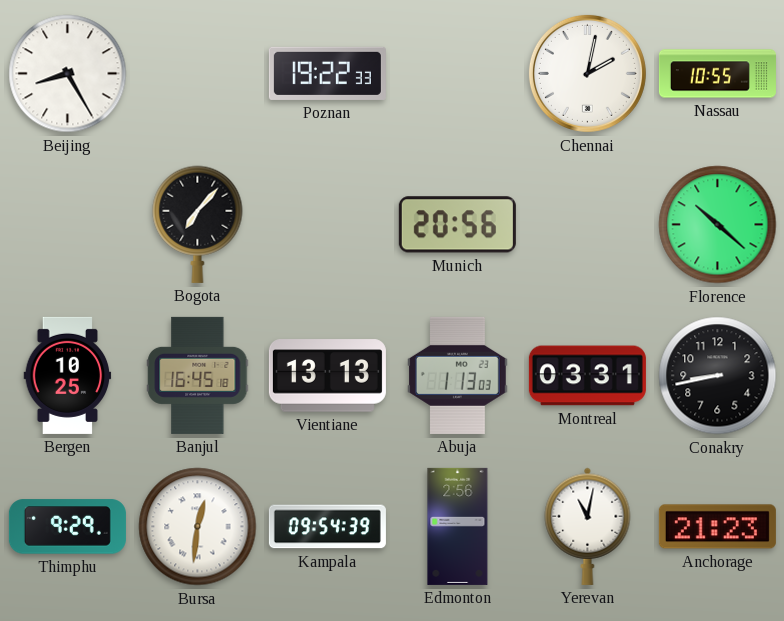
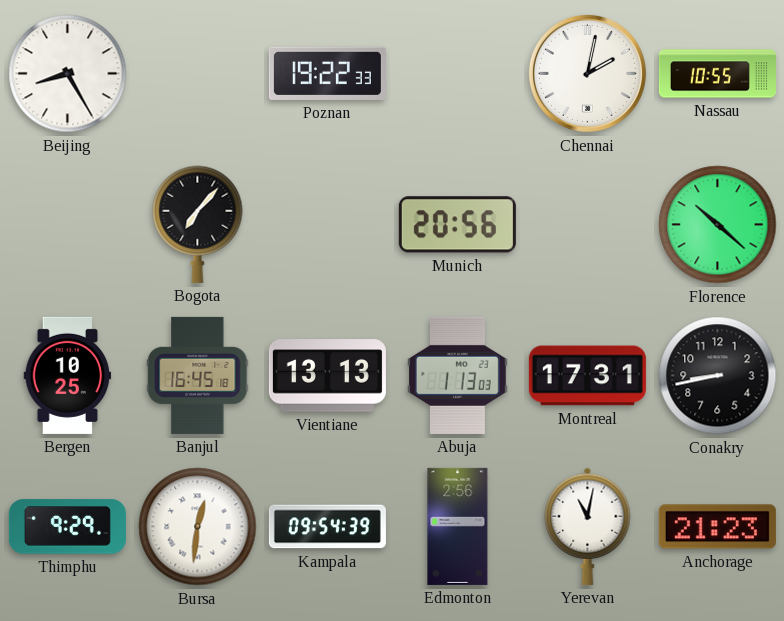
Montreal: 03:31 -> 17:31 (587, 376)
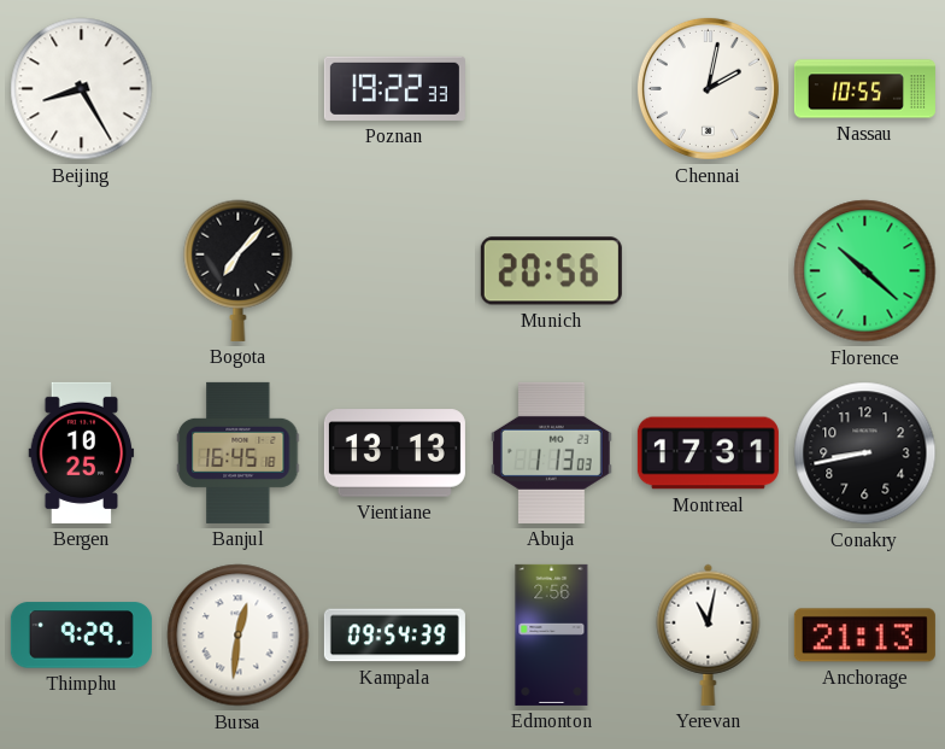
Anchorage: 21:23 -> 21:13 (864, 636)
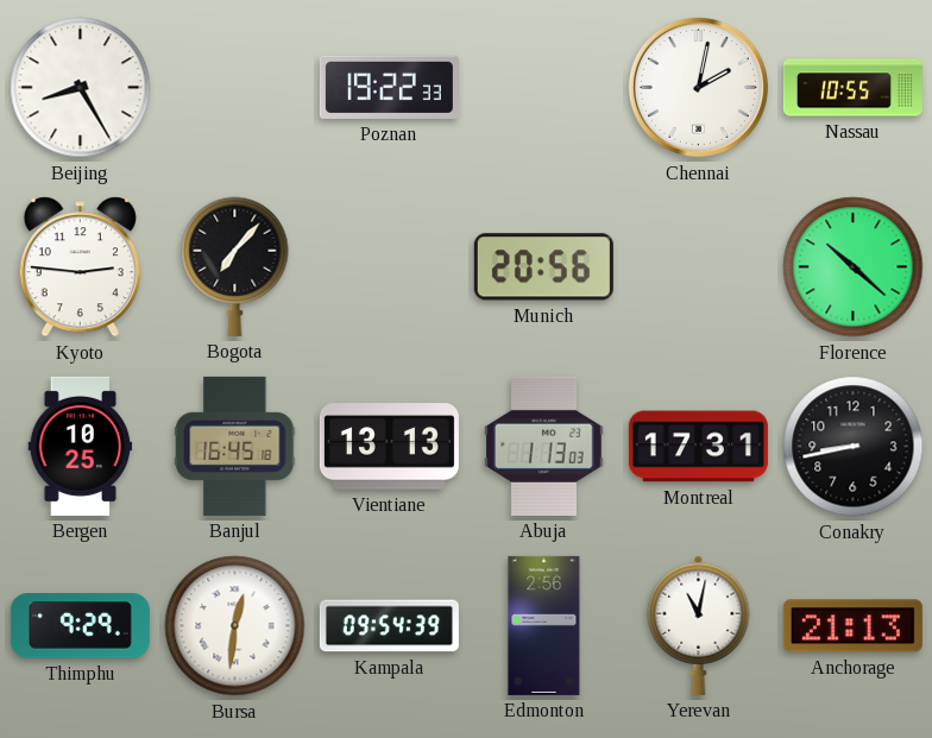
Kyoto: none -> 2:46 (80, 267)
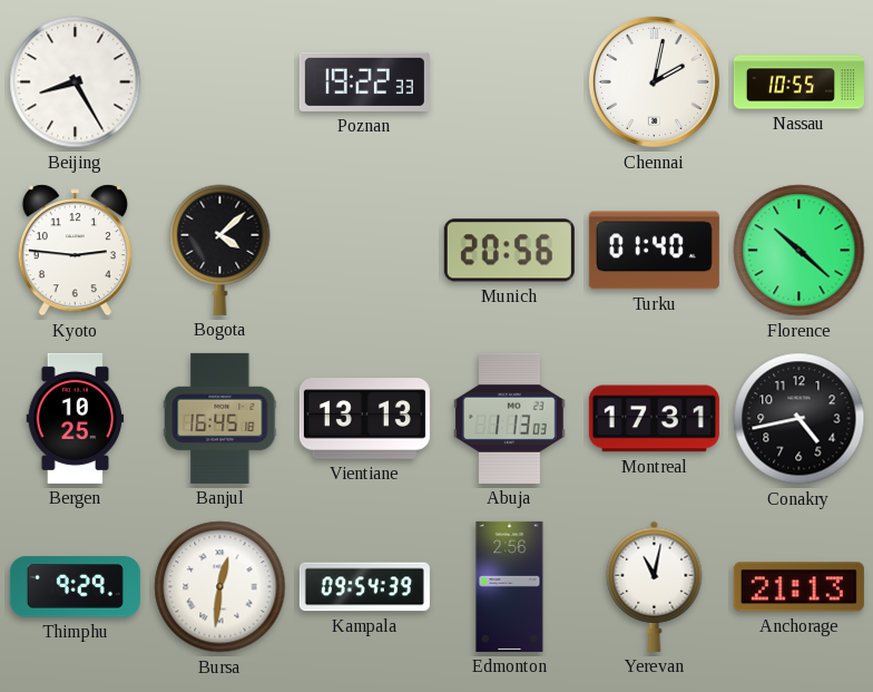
Bogota: 7:07 -> 4:08 (220, 250)
Turku: none -> 01:40 (654, 251)
Conakry: 8:43 -> 4:43 (800, 419)
